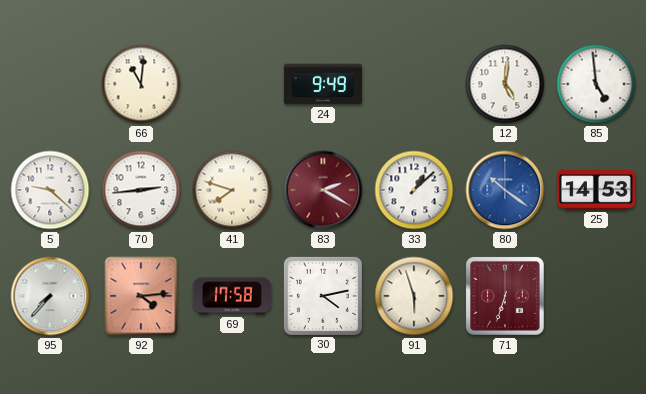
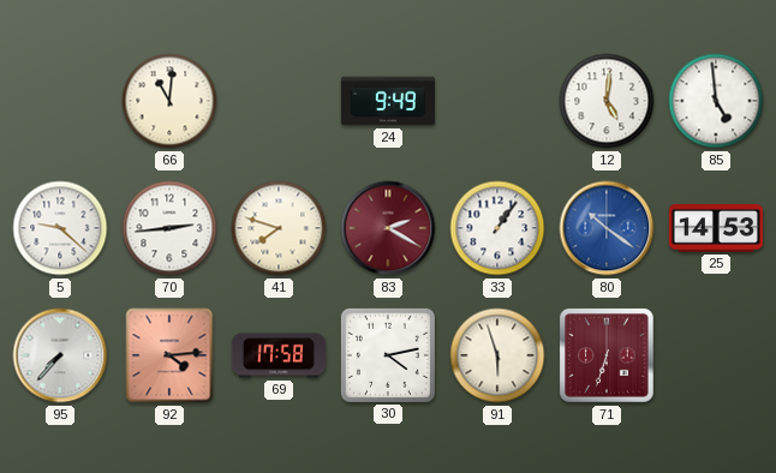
33: 1:08 -> 1:06 (497, 228)
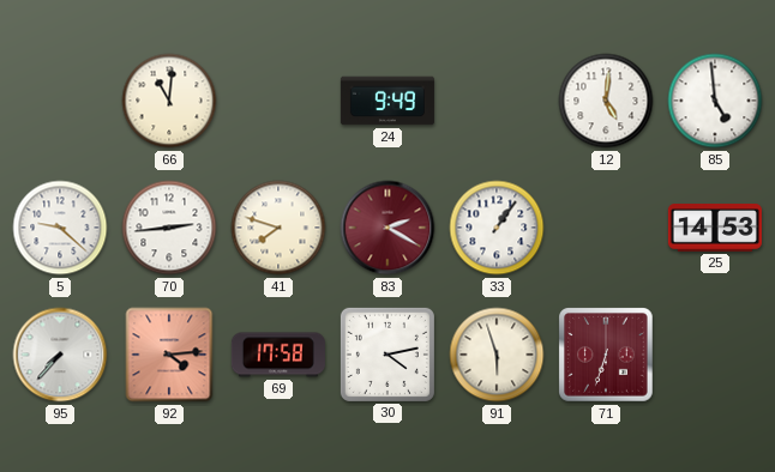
80: 10:21 -> none (607, 228)
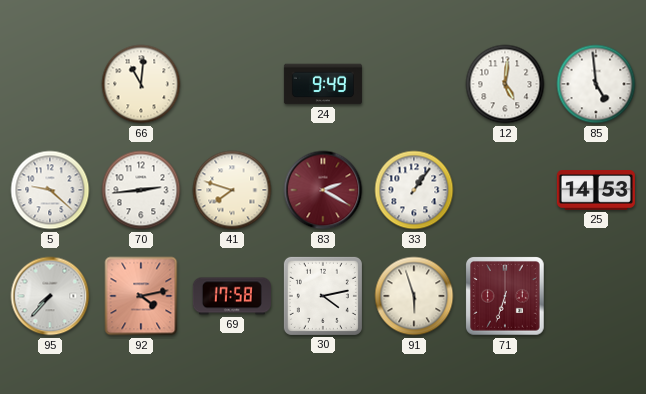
92: 4:14 -> 4:13 (141, 296)
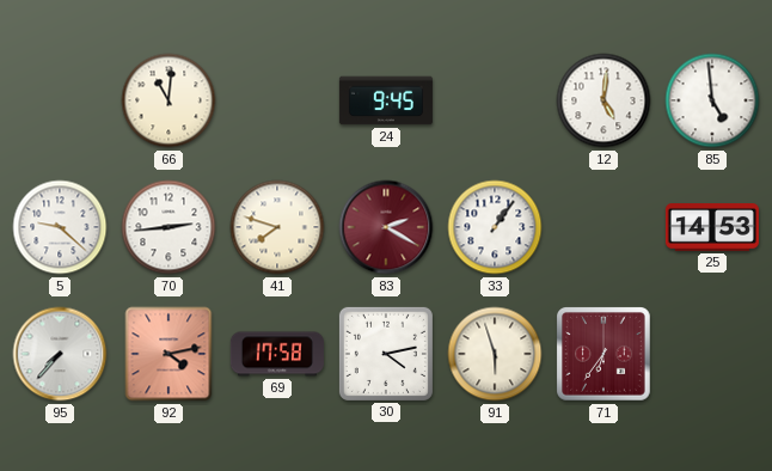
24: 9:49 -> 9:45 (386, 100)
71: 6:33 -> 6:36 (605, 355)
